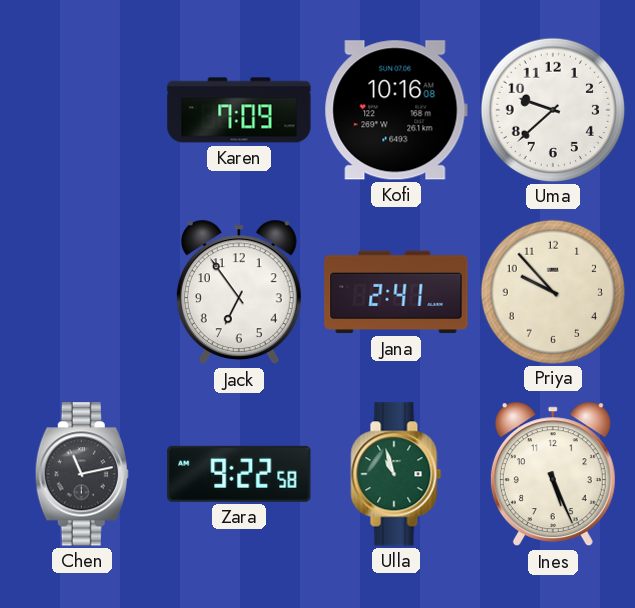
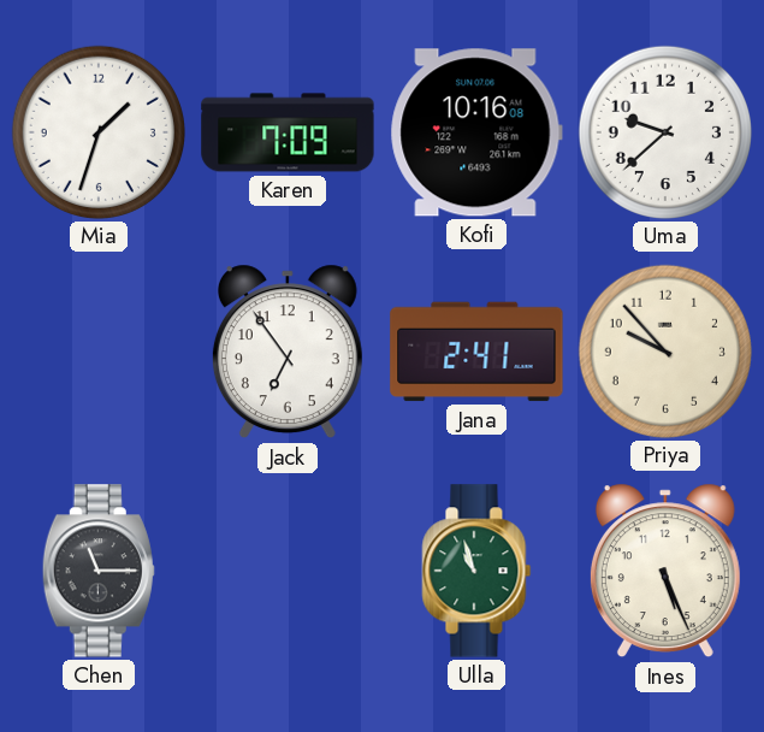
Mia: none -> 1:33 (97, 131)
Chen: 11:13 -> 11:15 (99, 571)
Zara: 9:22 -> none (239, 474)
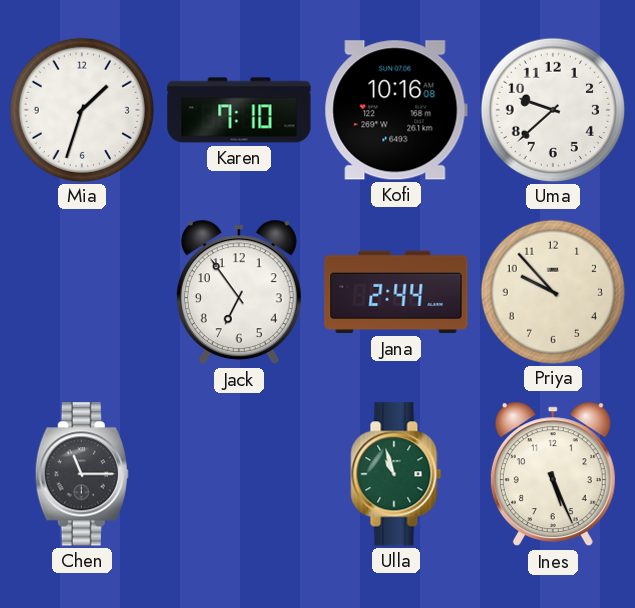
Karen: 7:09 -> 7:10 (239, 110)
Jana: 2:41 -> 2:44 (396, 292)
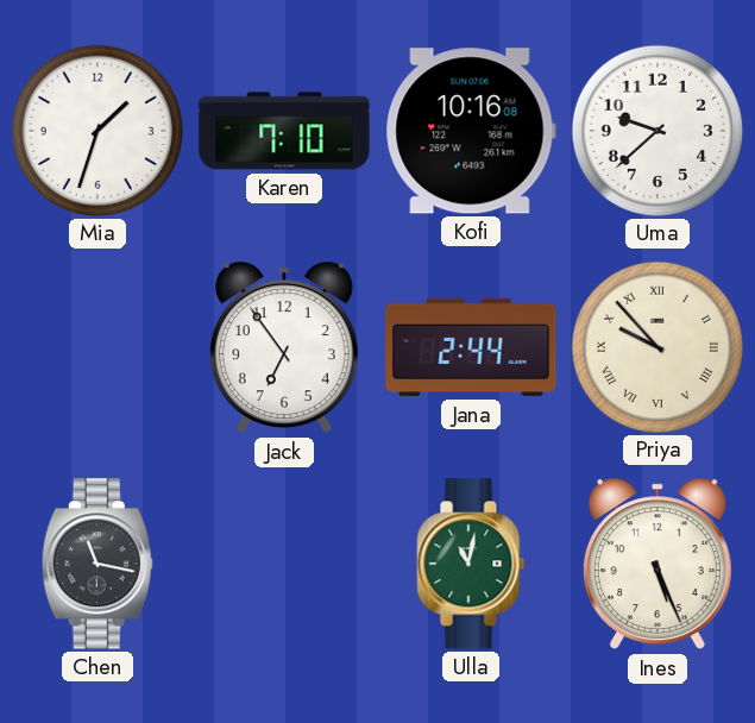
Priya numerals: Arabic -> Roman (656, 346)
Chen: 11:15 -> 11:17 (97, 564)
Ulla: 10:57 -> 11:02 (471, 564)
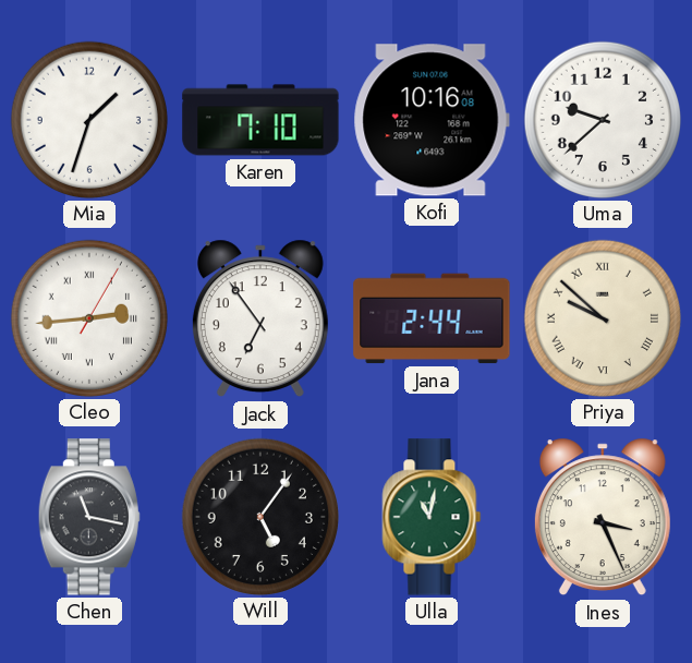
Cleo: none -> 2:44 (88, 317)
Priya: 9:53 -> 9:52 (602, 317)
Will: none -> 5:06 (259, 516)
Ines: 5:26 -> 3:26 (603, 517)
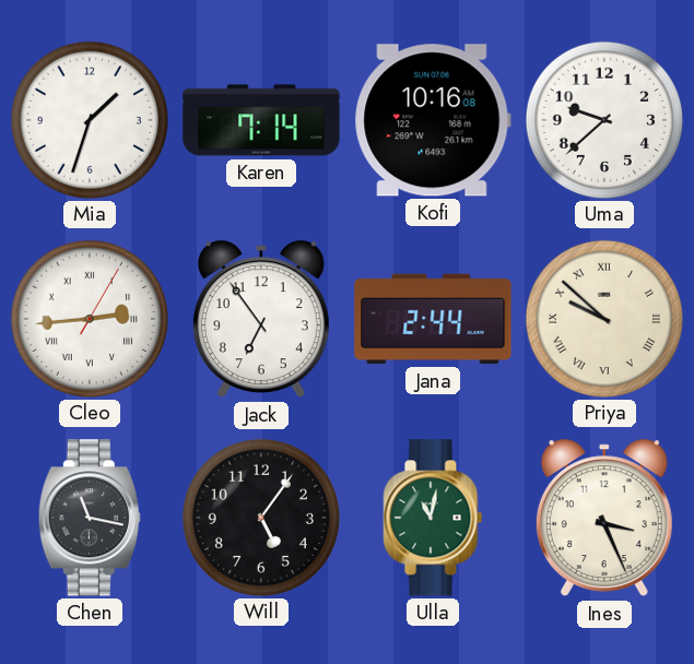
Karen: 7:10 -> 7:14 (261, 120)
